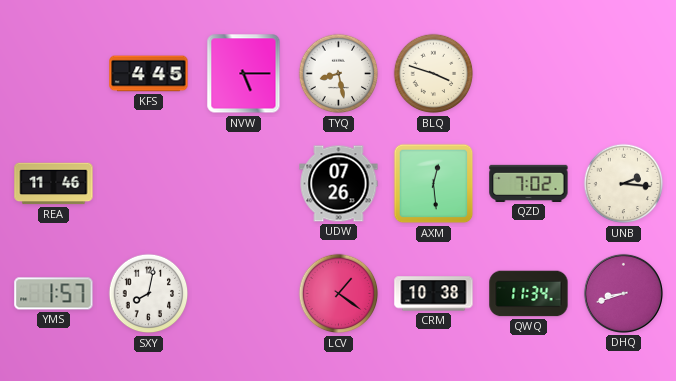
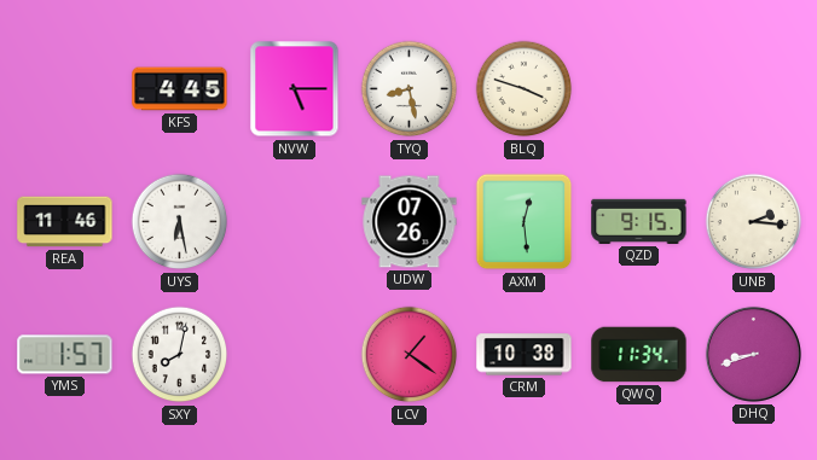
UYS: none -> 6:28 (180, 222)
QZD: 7:02 -> 9:15 (639, 221)
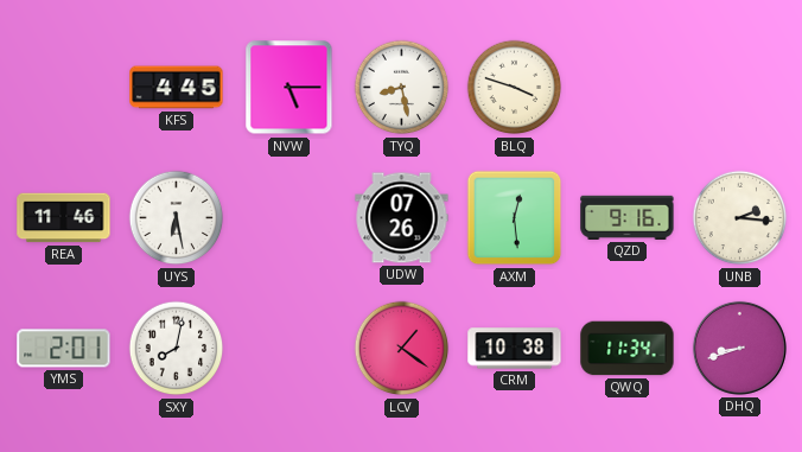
QZD: 9:15 -> 9:16 (628, 217)
YMS: 1:57 -> 2:01 (64, 349)
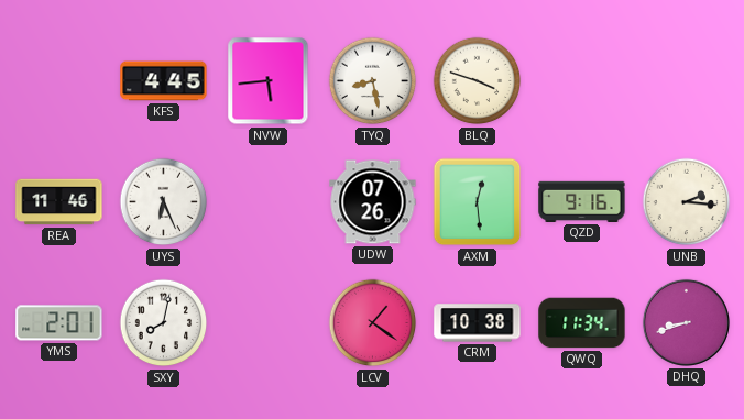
NVW: 5:15 -> 5:44 (269, 81)
UYS: 6:28 -> 6:26 (164, 202)
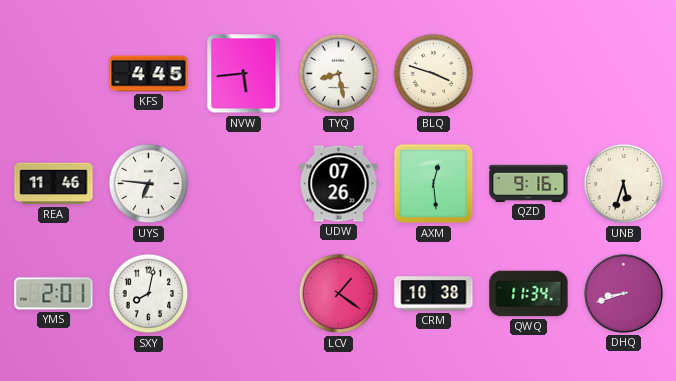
UYS: 6:26 -> 6:46 (149, 184)
UNB: 2:16 -> 5:33 (624, 184)
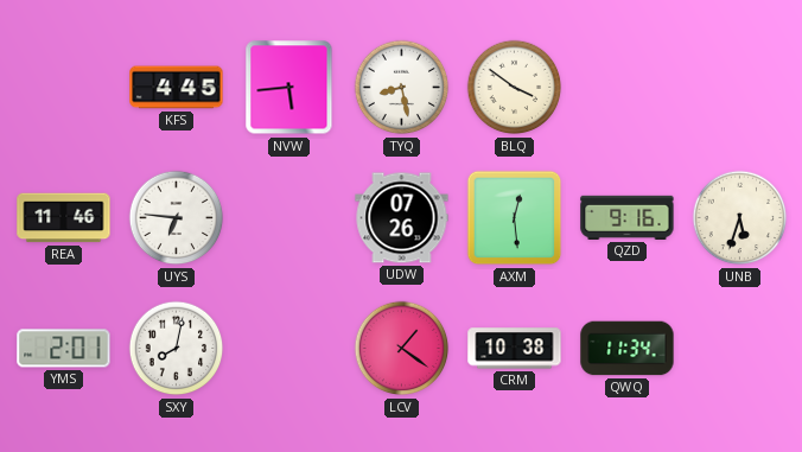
BLQ: 3:48 -> 3:51 (515, 88)
DHQ: 8:42 -> none (623, 293)
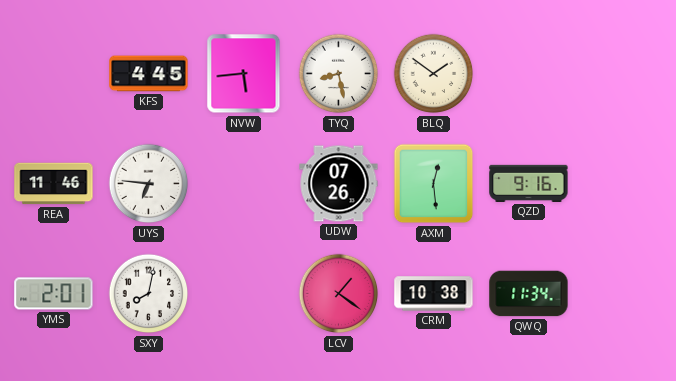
BLQ: 3:51 -> 1:51 (434, 74)
UNB: 5:33 -> none (740, 218)
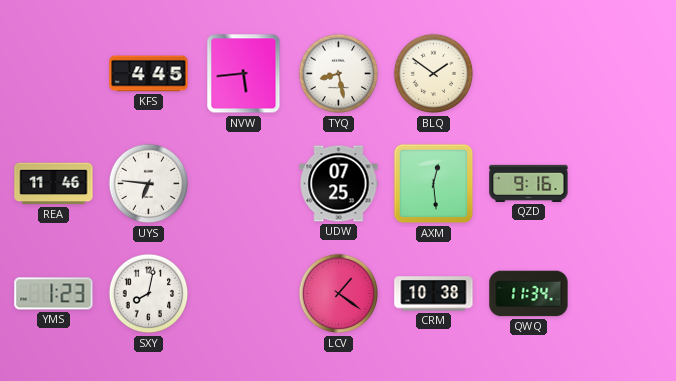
UDW: 07:26 -> 07:25 (339, 184)
YMS: 2:01 -> 1:23 (54, 294)
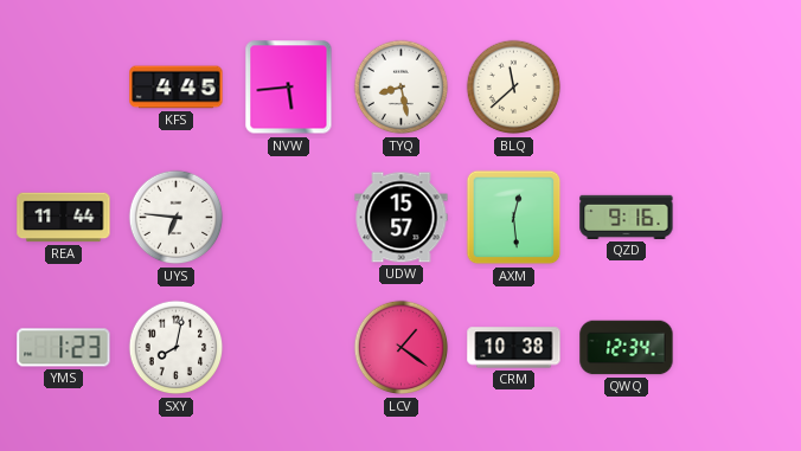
BLQ: 1:51 -> 11:38 (514, 88)
REA: 11:46 -> 11:44 (64, 218)
UDW: 07:25 -> 15:57 (402, 218)
QWQ: 11:34 -> 12:34 (627, 348)
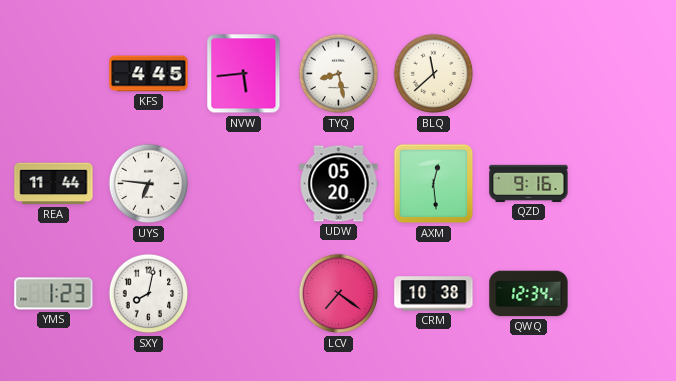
UDW: 15:57 -> 05:20 (339, 184)
LCV: 1:21 -> 7:21 (339, 294)
